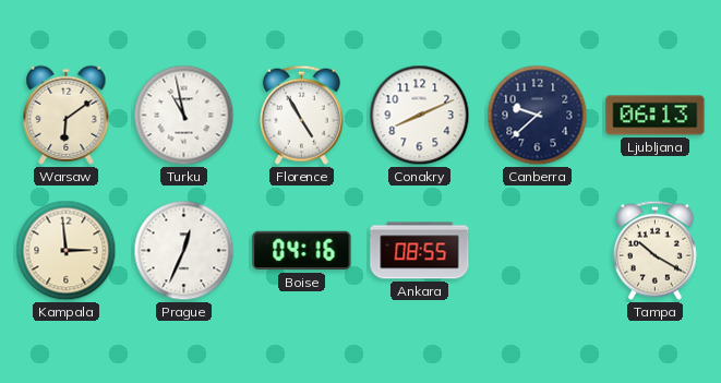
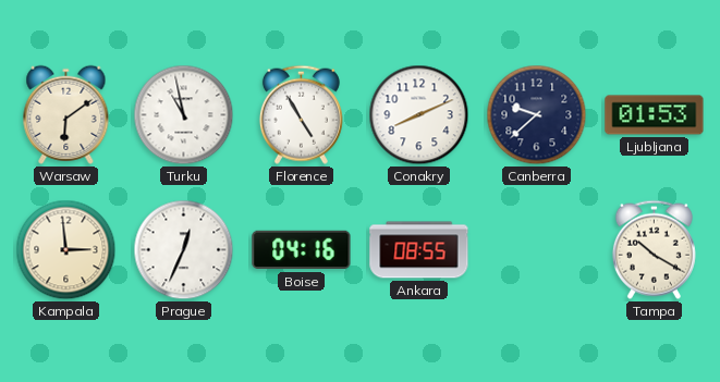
Ljubljana: 06:13 -> 01:53 (655, 115)
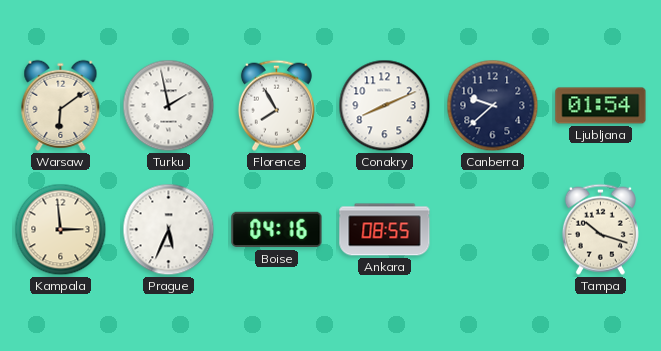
Turku: 10:58 -> 1:58 (169, 106)
Florence: 4:55 -> 7:55 (276, 105)
Ljubljana: 01:53 -> 01:54 (601, 106)
Prague: 12:34 -> 5:34 (169, 230)
Tampa: 10:20 -> 10:18 (600, 229)
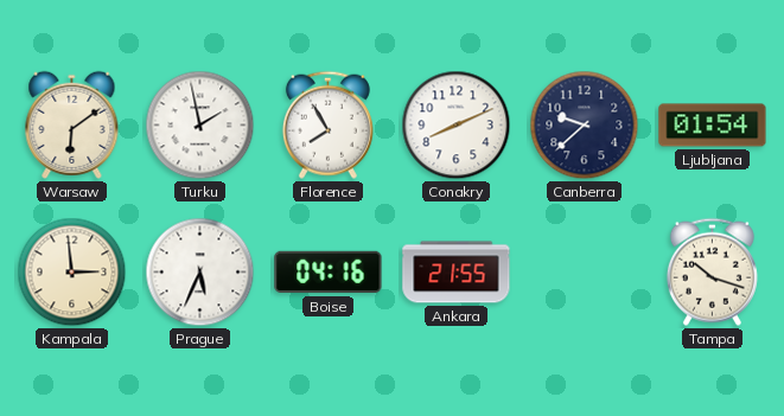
Ankara: 08:55 -> 21:55 (457, 273)
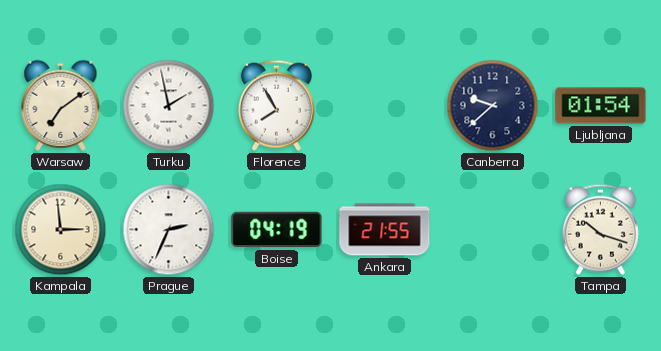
Warsaw: 6:09 -> 7:09 (61, 105)
Conakry: 8:11 -> none (457, 126)
Prague: 5:34 -> 2:34 (169, 230)
Boise: 04:16 -> 04:19 (277, 230)
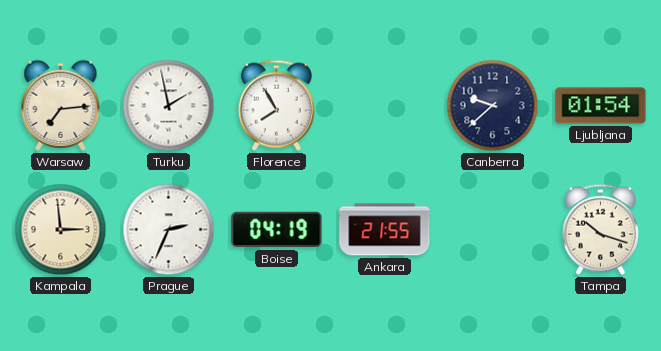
Warsaw: 7:09 -> 7:14 (61, 105)
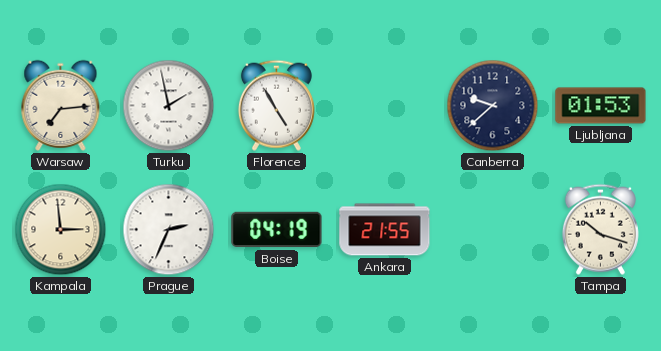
Florence: 7:55 -> 4:55 (276, 105)
Ljubljana: 01:54 -> 01:53 (601, 106)
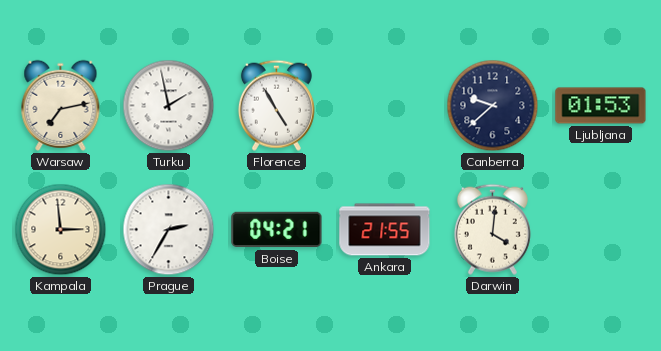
Warsaw: 7:14 -> 7:13 (61, 105)
Prague: 2:34 -> 2:35 (169, 230)
Boise: 04:19 -> 04:21 (277, 230)
Darwin: none -> 4:01 (492, 229)
Tampa: 10:18 -> none (600, 229)
